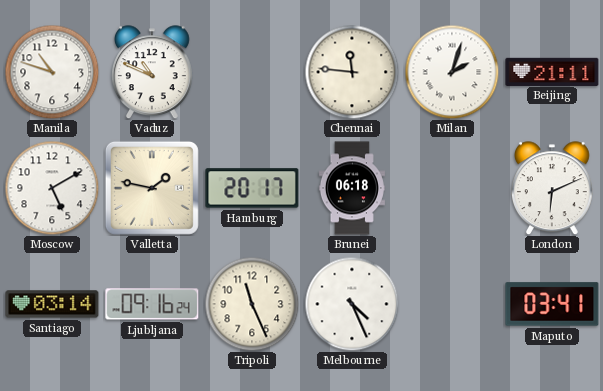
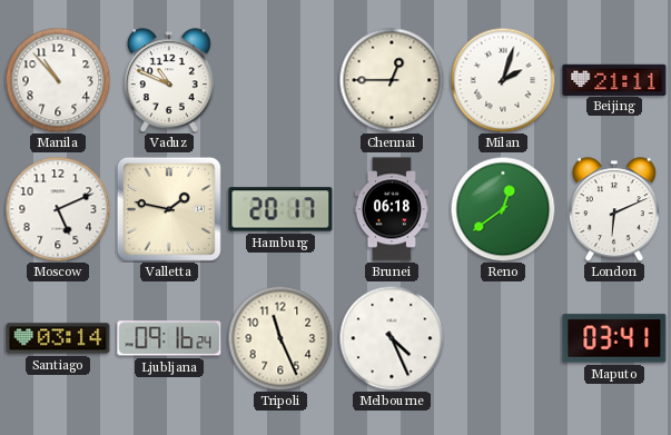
Manila: 10:48 -> 10:53 (58, 80)
Chennai: 11:46 -> 12:45 (392, 80)
Moscow: 5:10 -> 5:11 (58, 209)
Reno: none -> 12:39 (503, 209)
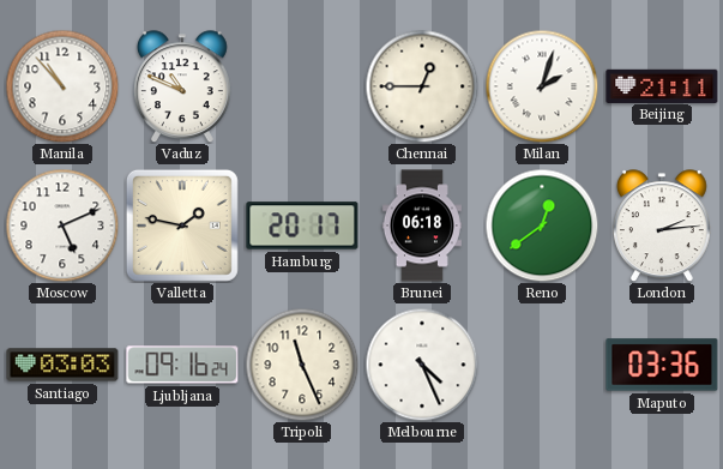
London: 6:11 -> 2:14 (662, 226)
Santiago: 03:14 -> 03:03 (62, 365)
Maputo: 03:41 -> 03:36 (662, 365)
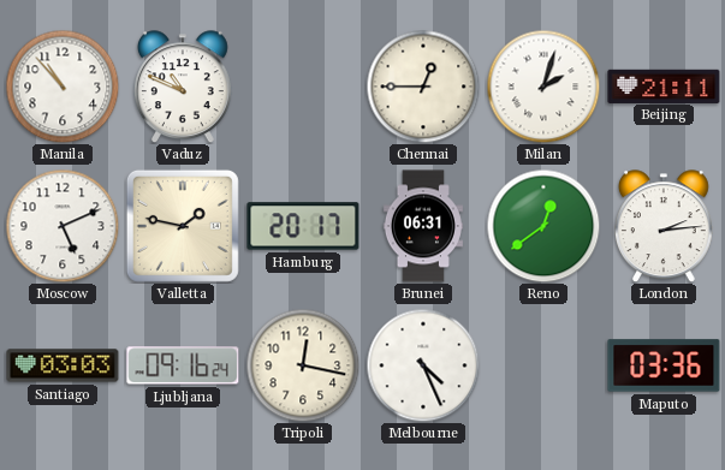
Brunei: 06:18 -> 06:31 (423, 226)
Tripoli: 11:26 -> 12:17 (303, 365)
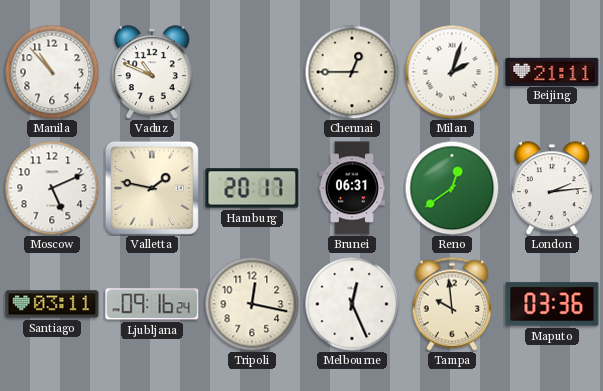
Santiago: 03:03 -> 03:11 (52, 304)
Melbourne: 4:26 -> 12:26 (352, 304)
Tampa: none -> 9:59 (452, 304)
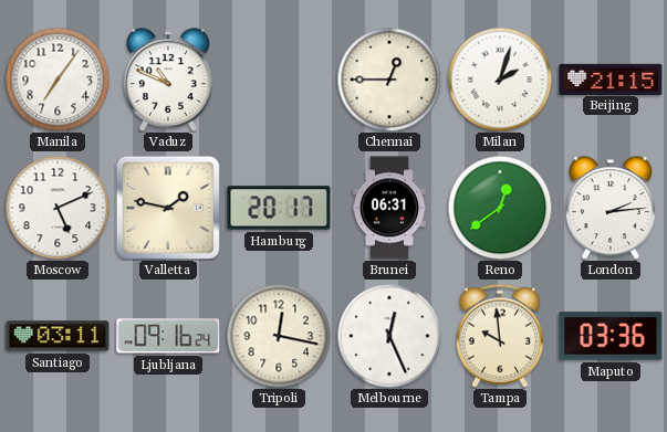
Manila: 10:53 -> 7:06 (58, 80)
Beijing: 21:11 -> 21:15 (611, 78)
